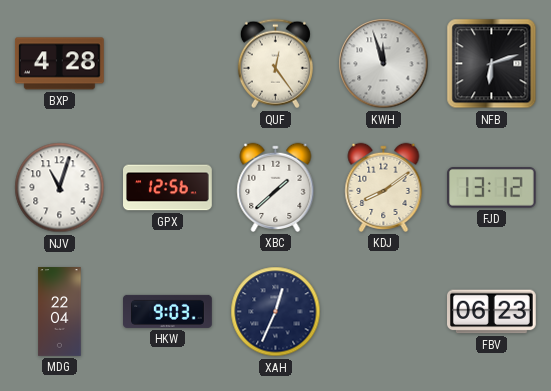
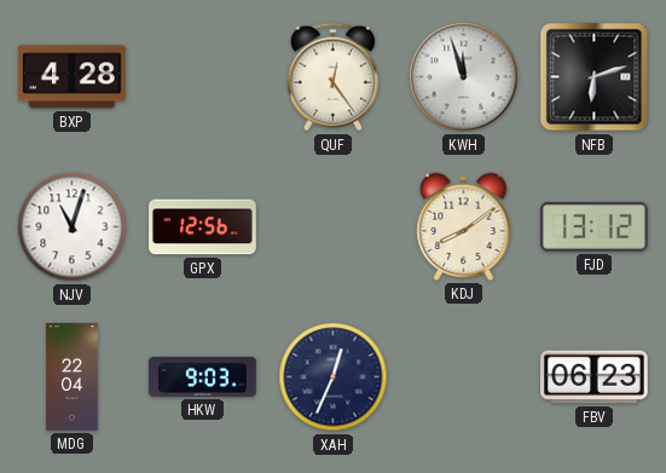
XBC: 1:38 -> none (276, 187)
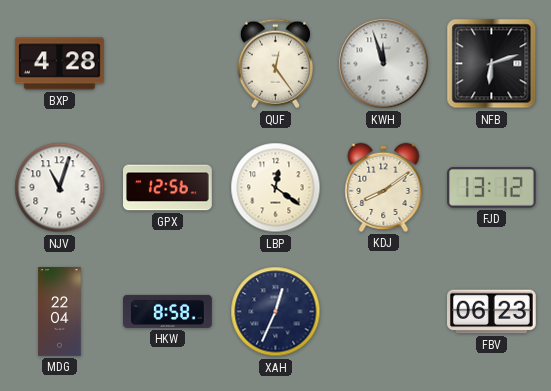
LBP: none -> 12:21 (276, 188)
HKW: 9:03 -> 8:58 (168, 311)
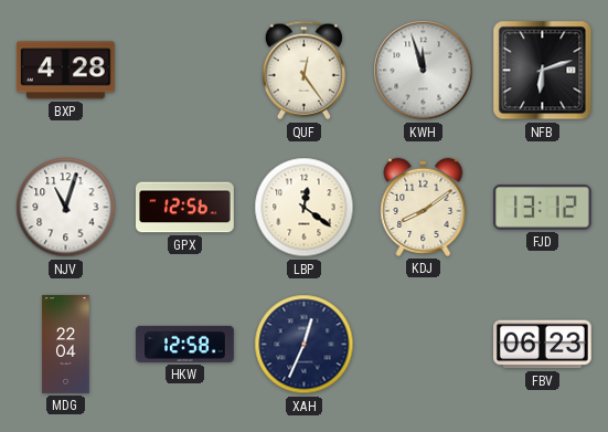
HKW: 8:58 -> 12:58 (185, 344)
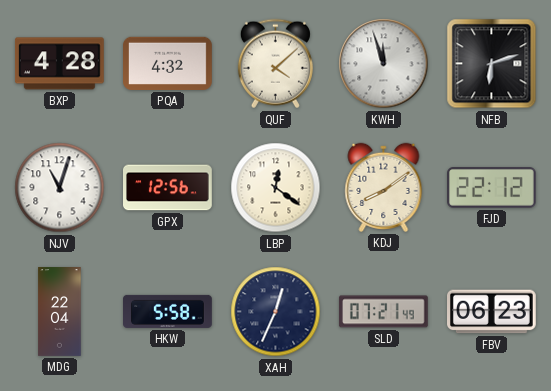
PQA: none -> 4:32 (168, 63)
QUF: 12:24 -> 4:08 (275, 64)
FJD: 13:12 -> 22:12 (492, 188)
HKW: 12:58 -> 5:58 (168, 311)
SLD: none -> 07:21 (384, 312)
